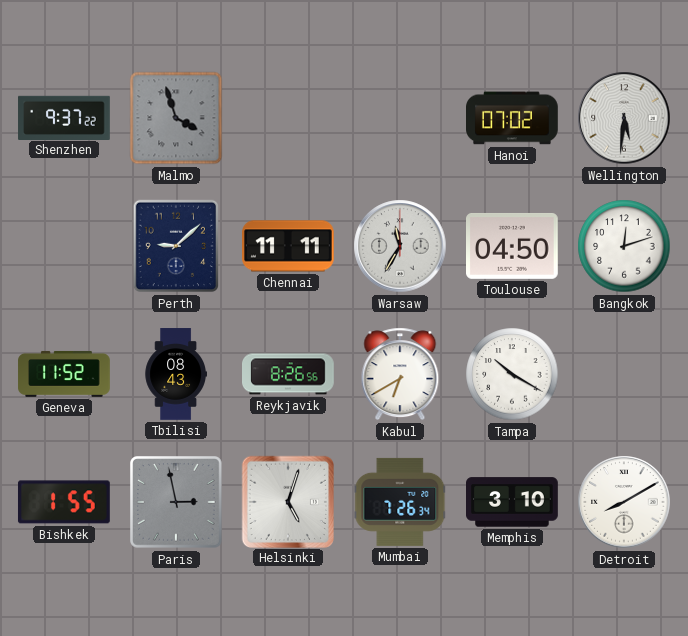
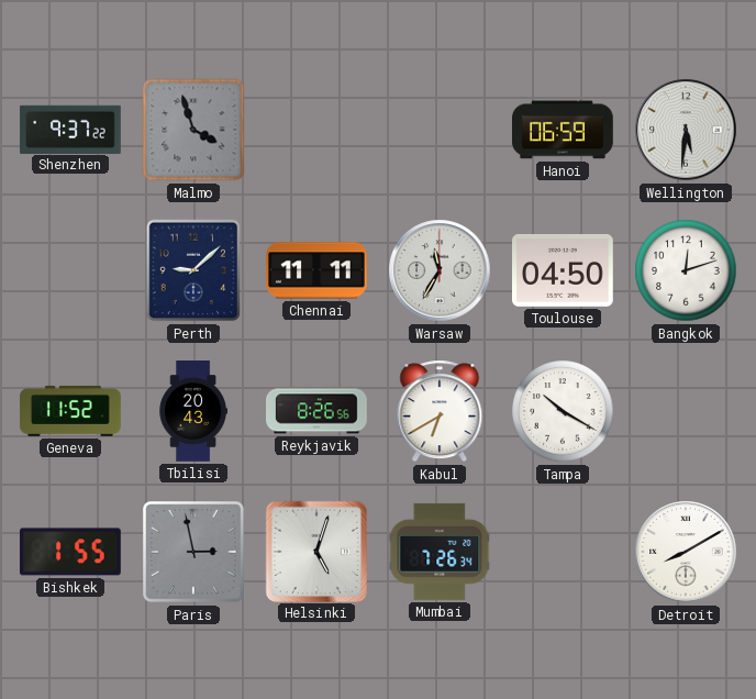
Hanoi: 07:02 -> 06:59 (564, 130)
Tbilisi: 08:43 -> 20:43 (192, 411)
Memphis: 3:10 -> none (513, 502)
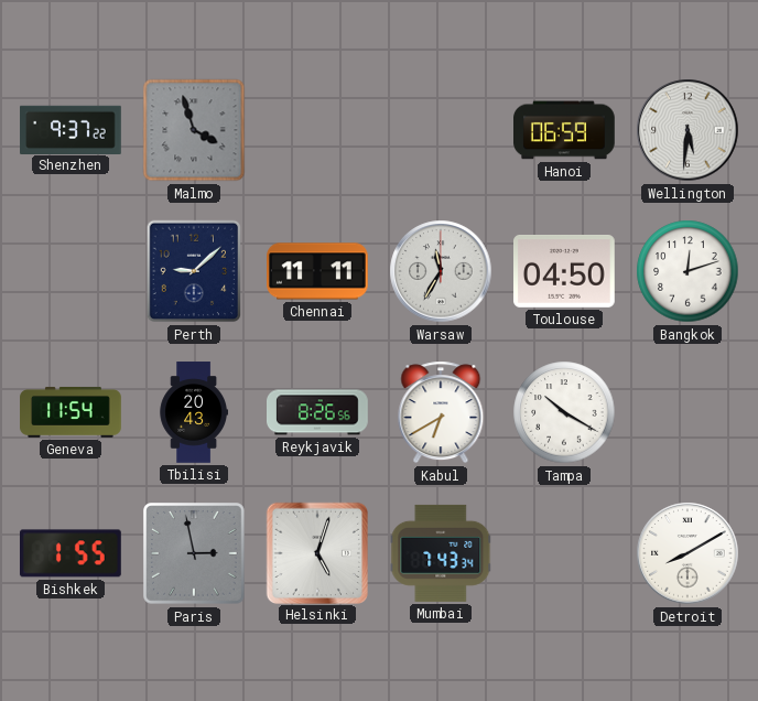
Geneva: 11:52 -> 11:54 (71, 412)
Mumbai: 7:26 -> 7:43 (441, 553)
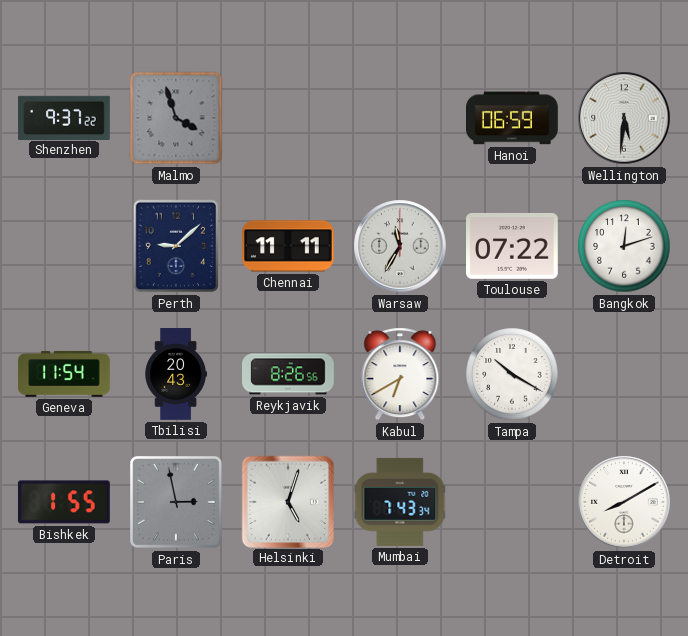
Toulouse: 04:50 -> 07:22 (513, 246)
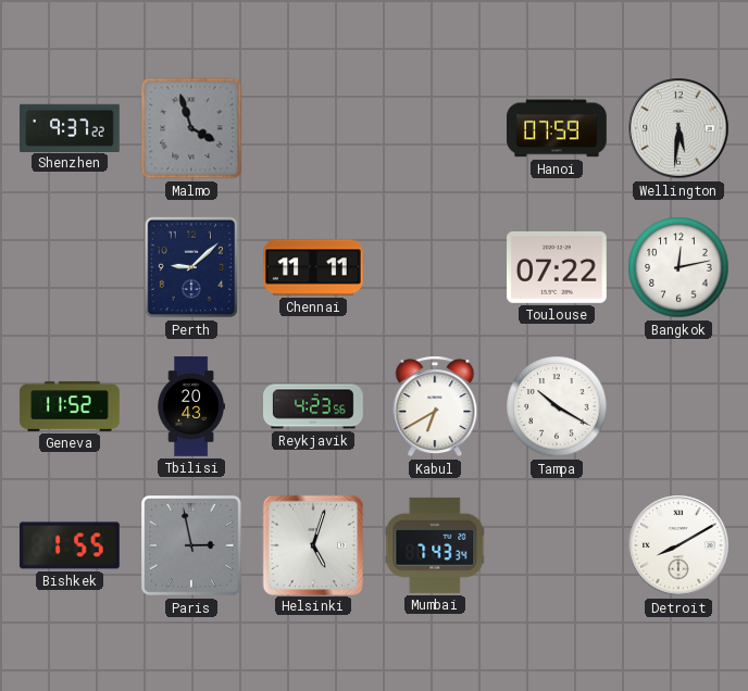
Hanoi: 06:59 -> 07:59 (558, 128)
Warsaw: 11:35 -> none (400, 246)
Bangkok: 12:12 -> 12:13 (678, 267)
Geneva: 11:54 -> 11:52 (70, 406)
Reykjavik: 8:26 -> 4:23 (313, 406)
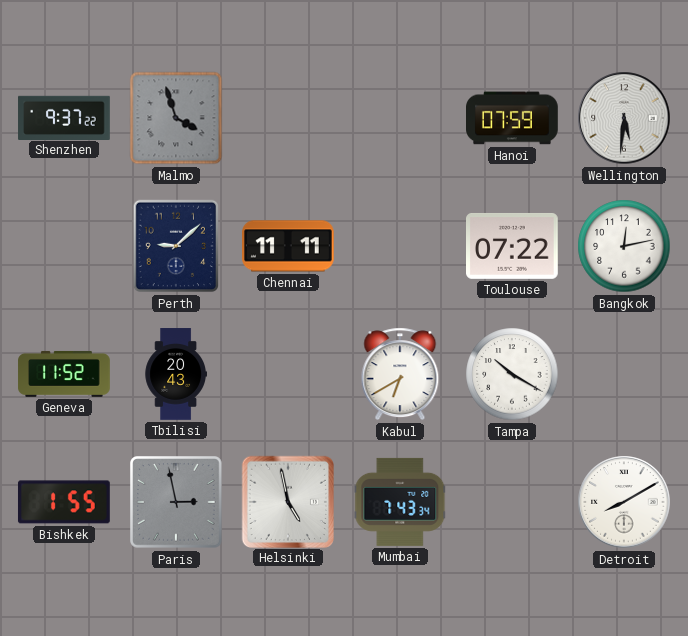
Reykjavik: 4:23 -> none (313, 406)
Helsinki: 5:03 -> 4:58 (287, 501)
